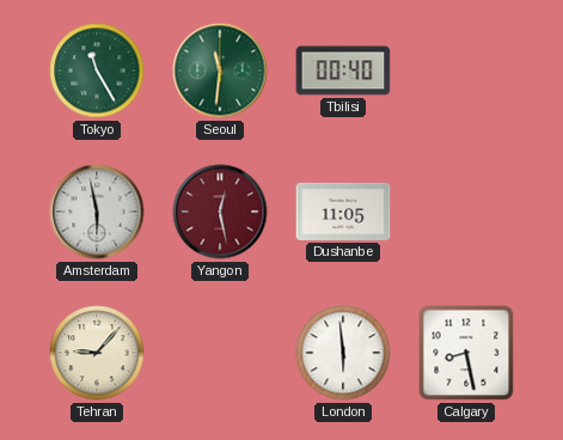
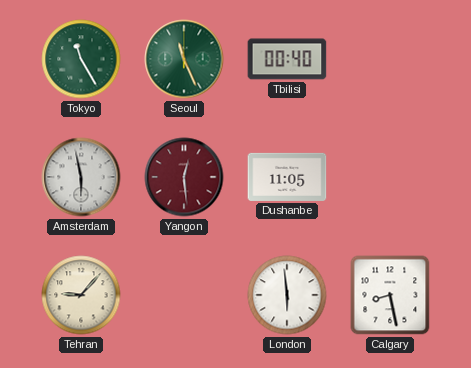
Seoul: 11:31 -> 11:26 (184, 59)
Yangon: 12:28 -> 12:29 (184, 177)
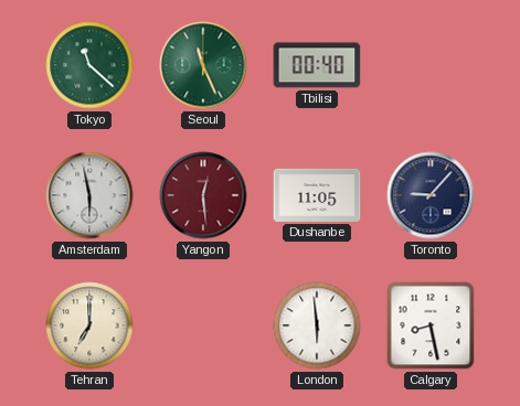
Tokyo: 11:25 -> 11:22 (89, 65)
Toronto: none -> 9:07 (431, 195)
Tehran: 9:07 -> 7:00 (89, 325)
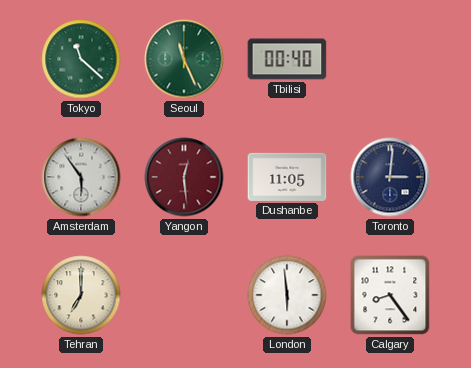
Amsterdam: 5:58 -> 5:54 (81, 177)
Toronto: 9:07 -> 3:01 (390, 177)
Calgary: 8:28 -> 8:24 (390, 295)
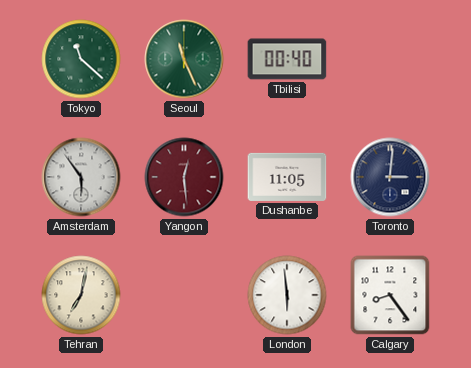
Tehran: 7:00 -> 7:02 (81, 295)
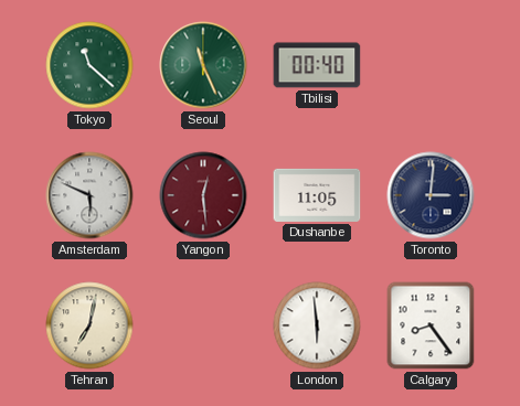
Amsterdam: 5:54 -> 5:49 (89, 195)
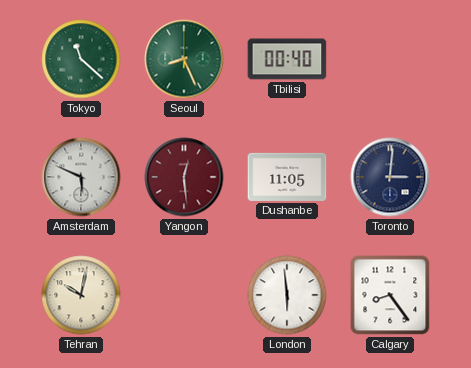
Seoul: 11:26 -> 8:26 (184, 59)
Tehran: 7:02 -> 10:02 (81, 295)
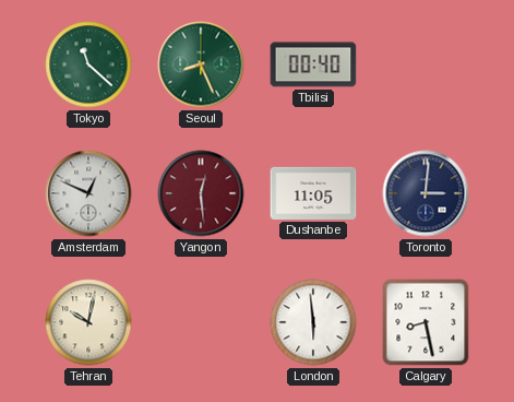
Amsterdam: 5:49 -> 12:49 (88, 193)
Calgary: 8:24 -> 8:28 (426, 322)
